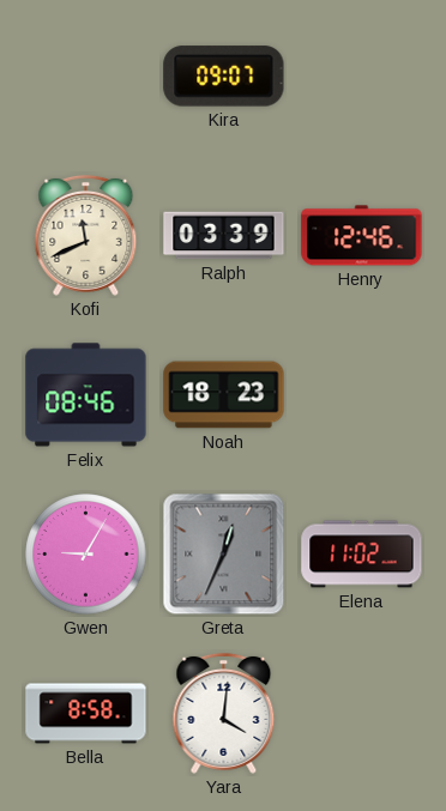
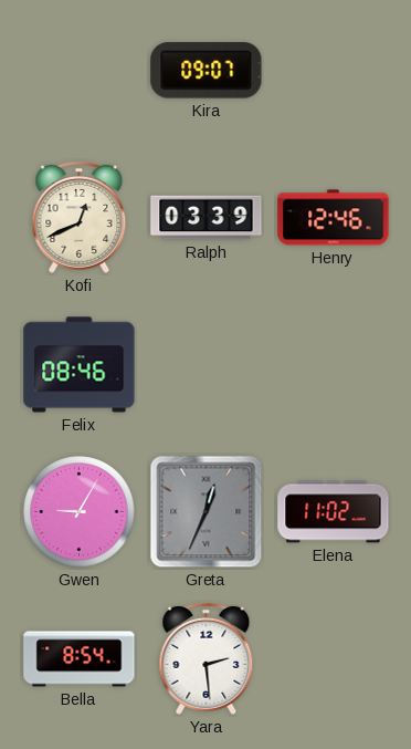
Kofi: 11:41 -> 12:41 (80, 217)
Noah: 18:23 -> none (224, 395)
Bella: 8:58 -> 8:54 (80, 659)
Yara: 4:01 -> 2:29 (207, 658)
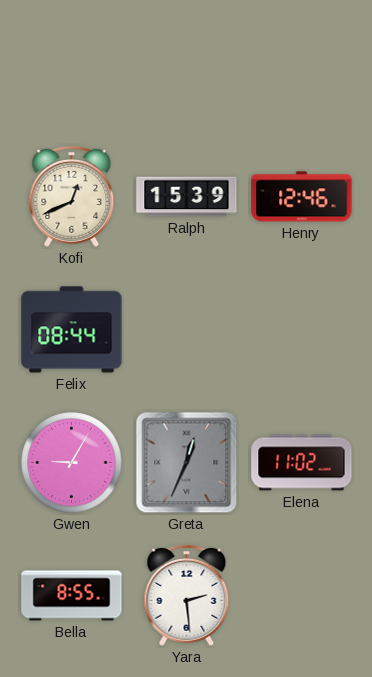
Kira: 09:07 -> none (207, 71)
Ralph: 03:39 -> 15:39 (187, 197)
Felix: 08:46 -> 08:44 (72, 330)
Bella: 8:54 -> 8:55 (72, 596)
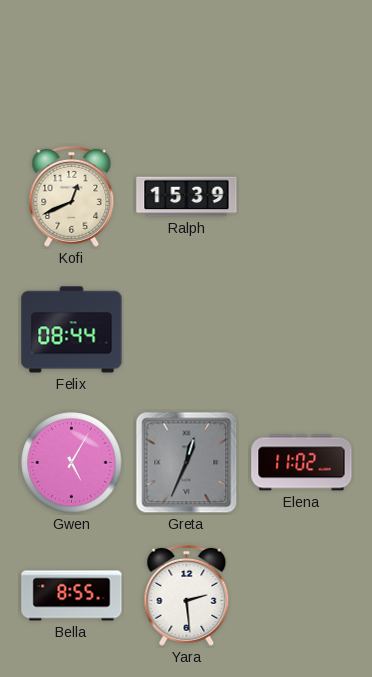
Henry: 12:46 -> none (302, 197)
Gwen: 9:05 -> 5:05 (72, 463)
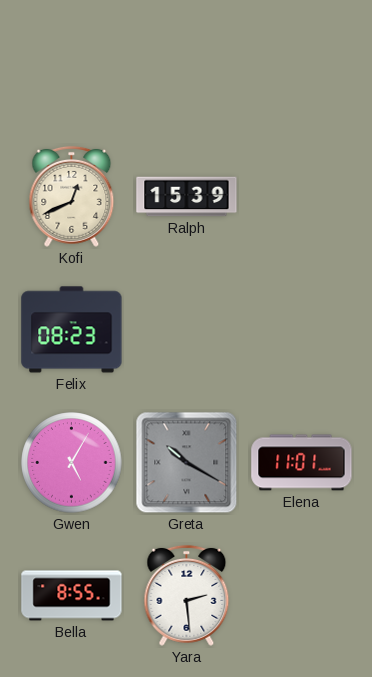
Felix: 08:44 -> 08:23 (72, 330)
Greta: 12:34 -> 10:20 (187, 463)
Elena: 11:02 -> 11:01 (302, 463)
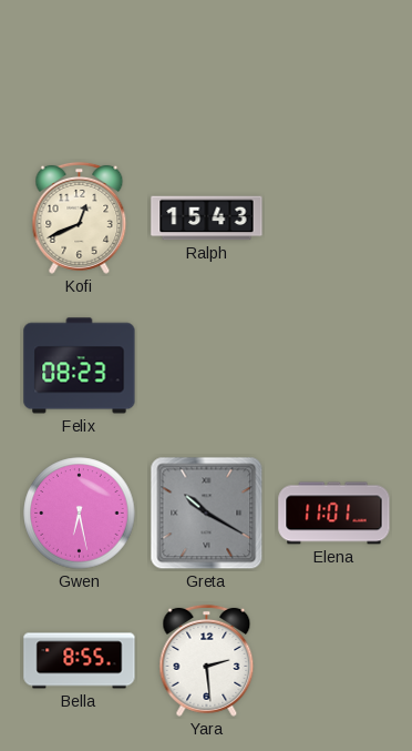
Ralph: 15:39 -> 15:43 (207, 219)
Gwen: 5:05 -> 6:28 (80, 514)
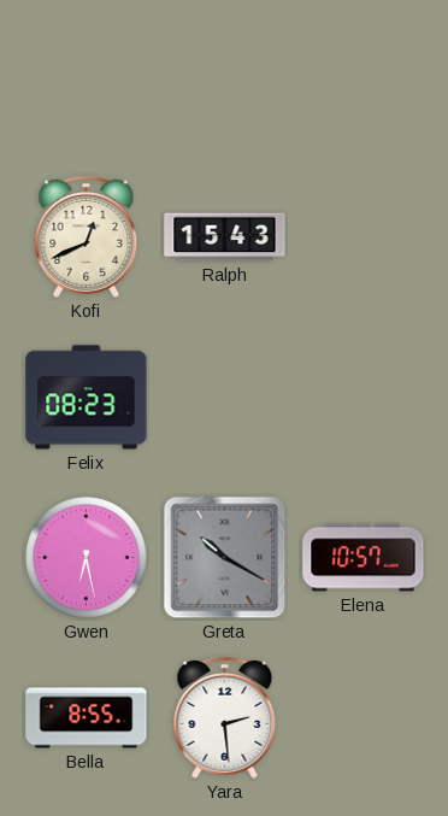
Elena: 11:01 -> 10:57 (364, 558)
